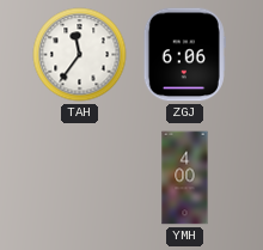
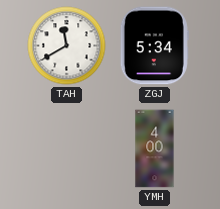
TAH: 11:36 -> 11:40 (67, 46)
ZGJ: 6:06 -> 5:34 (154, 46)
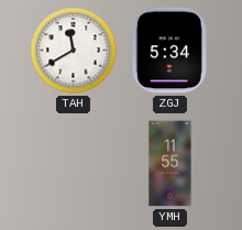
YMH: 4:00 -> 11:55 (170, 164)
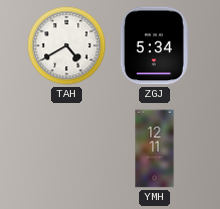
TAH: 11:40 -> 4:40 (67, 46)
YMH: 11:55 -> 12:11 (155, 149)
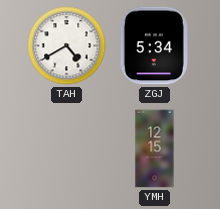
YMH: 12:11 -> 12:15 (155, 149)
